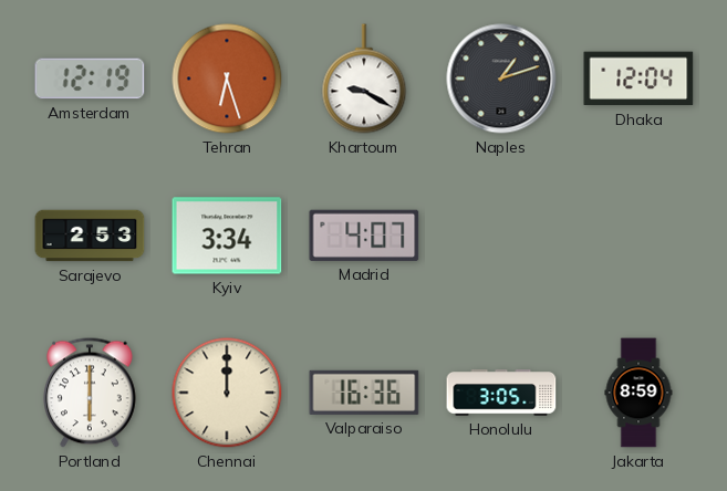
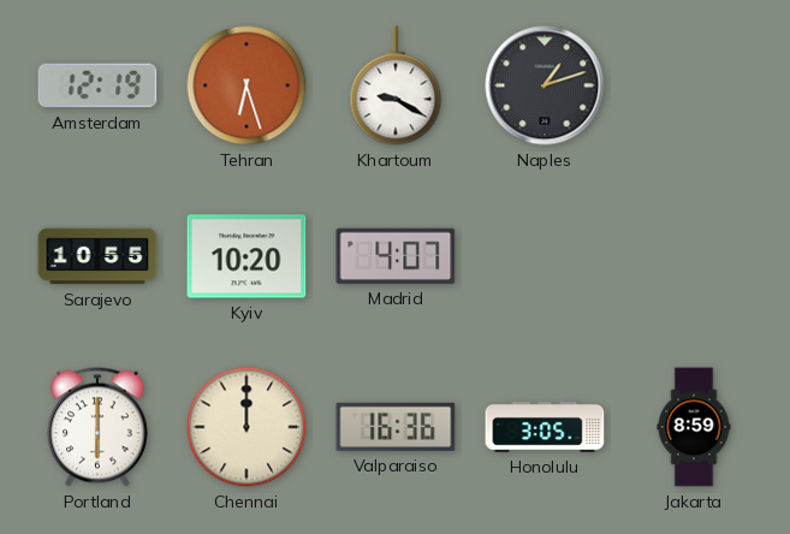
Dhaka: 12:04 -> none (638, 79)
Sarajevo: 2:53 -> 10:55 (97, 256)
Kyiv: 3:34 -> 10:20 (246, 256)
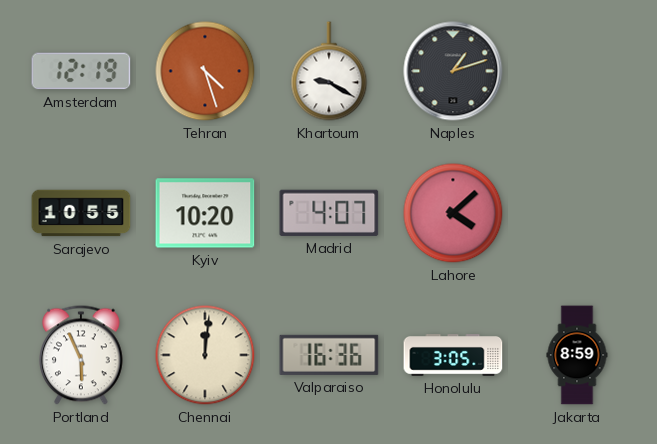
Tehran: 6:27 -> 4:27 (205, 71)
Lahore: none -> 4:08 (453, 213)
Portland: 6:00 -> 5:56 (82, 355)
Chennai: 12:00 -> 12:01 (205, 355)
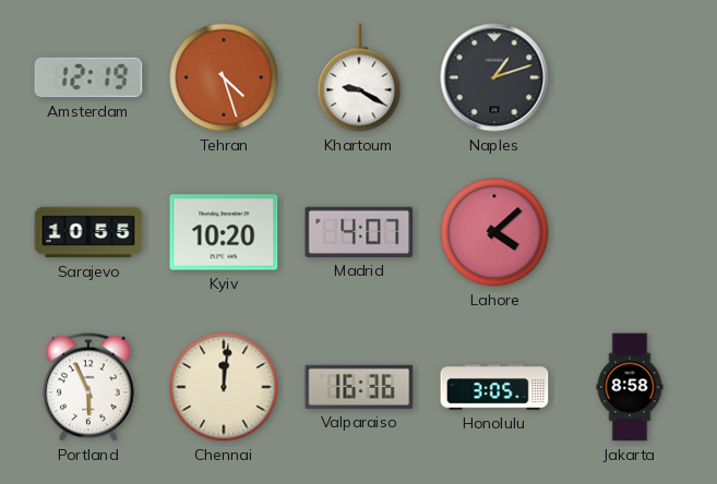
Jakarta: 8:59 -> 8:58 (630, 387)
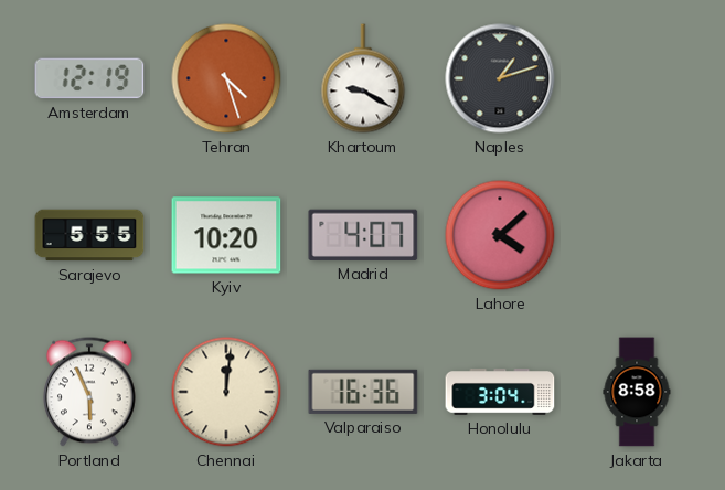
Sarajevo: 10:55 -> 5:55 (89, 235)
Honolulu: 3:05 -> 3:04 (500, 392)
